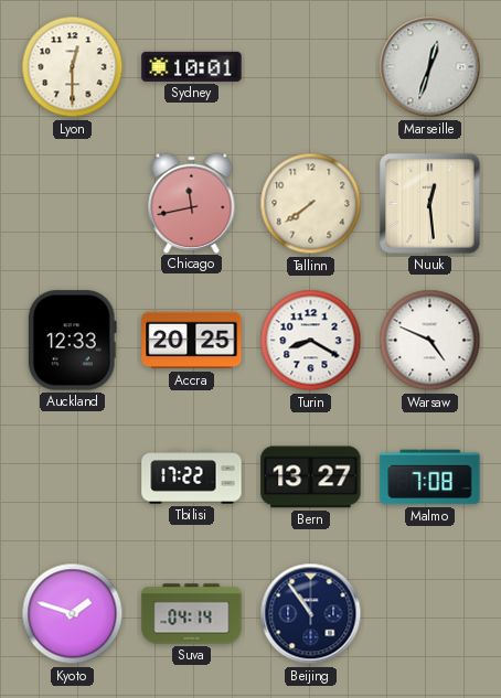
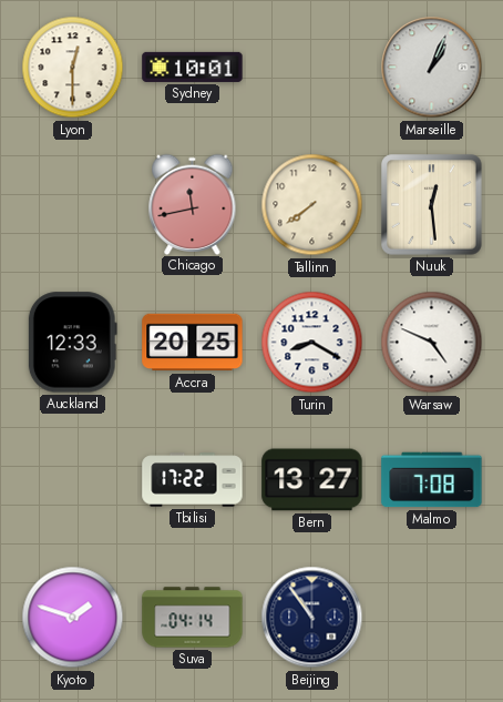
Marseille: 12:33 -> 1:04 (432, 68)
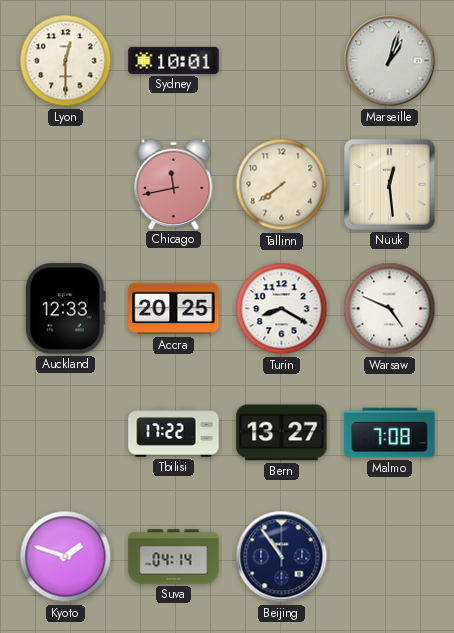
Marseille: 1:04 -> 1:03 (390, 61)
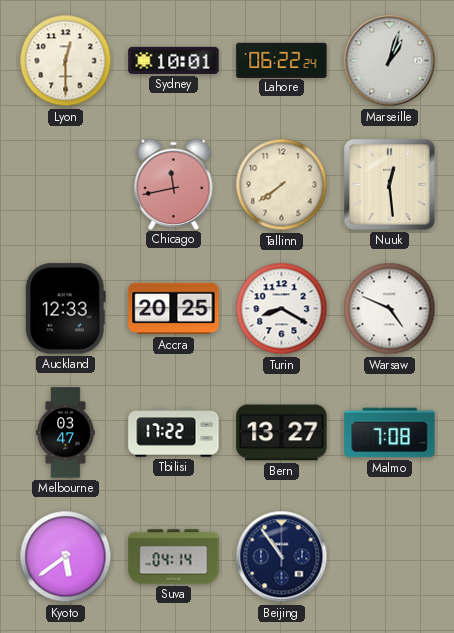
Lahore: none -> 06:22 (282, 60)
Melbourne: none -> 03:47 (66, 433)
Kyoto: 1:48 -> 5:39 (66, 557)
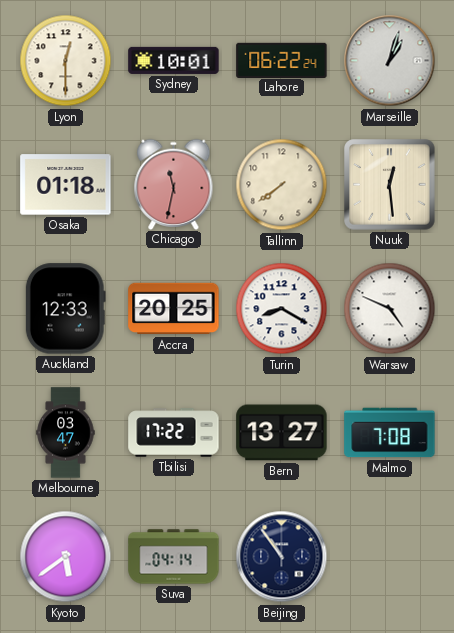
Osaka: none -> 01:18 (66, 185)
Chicago: 11:43 -> 11:32 (174, 184)
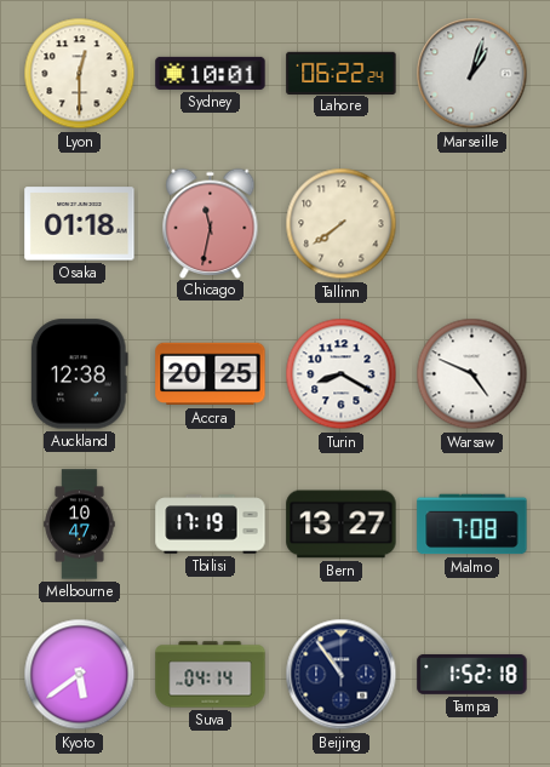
Nuuk: 12:29 -> none (390, 185)
Auckland: 12:33 -> 12:38 (79, 374)
Melbourne: 03:47 -> 10:47 (80, 525)
Tbilisi: 17:22 -> 17:19 (211, 525)
Tampa: none -> 1:52 (472, 674)
